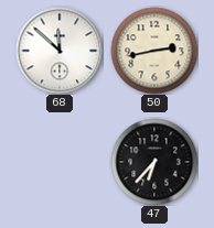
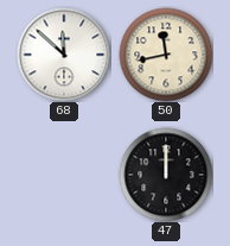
50: 2:43 -> 11:43 (166, 55)
47: 6:37 -> 12:00 (166, 175)
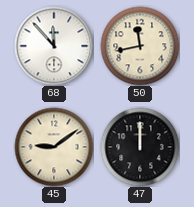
68: 11:52 -> 11:53 (54, 46)
45: none -> 9:09 (54, 147)
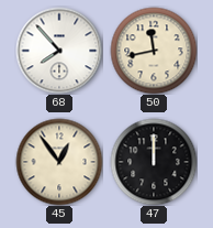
68: 11:53 -> 7:53 (59, 51)
45: 9:09 -> 12:54 (59, 162)
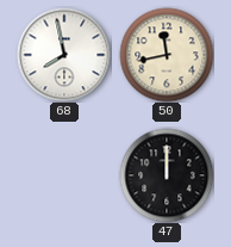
68: 7:53 -> 7:58 (64, 55)
45: 12:54 -> none (59, 162)
